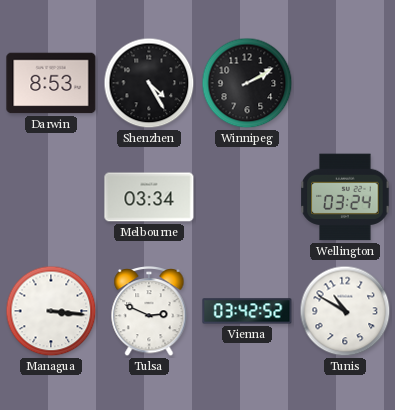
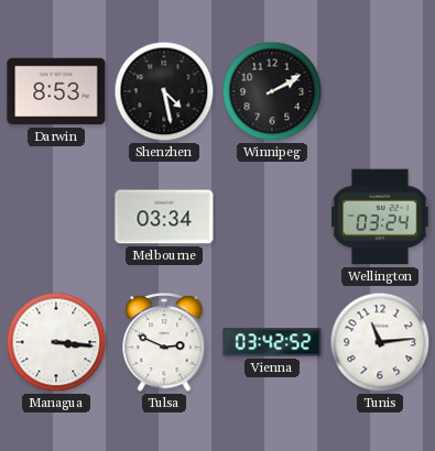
Shenzhen: 4:25 -> 4:28 (164, 91)
Tunis: 10:50 -> 11:14 (380, 342)
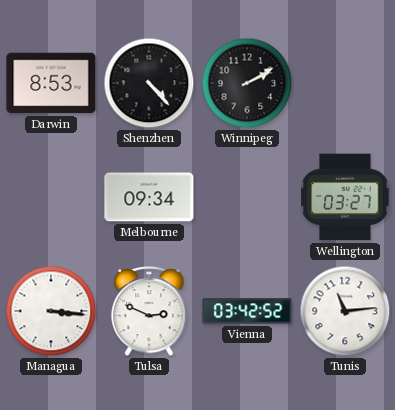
Shenzhen: 4:28 -> 4:23 (149, 83)
Melbourne: 03:34 -> 09:34 (149, 197)
Wellington: 03:24 -> 03:27 (345, 197)
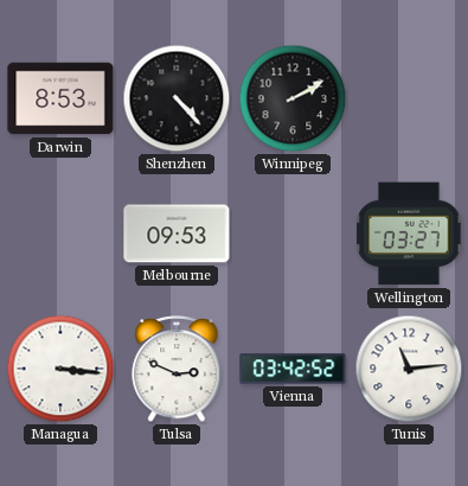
Melbourne: 09:34 -> 09:53 (177, 234)
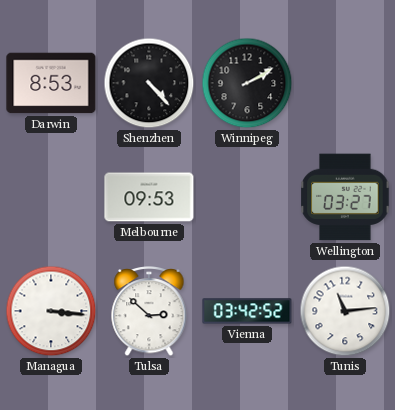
Tulsa: 2:49 -> 2:52 (149, 312)
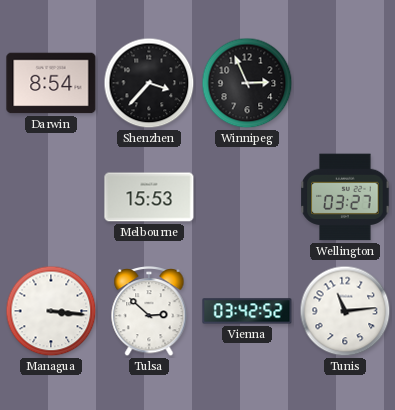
Darwin: 8:53 -> 8:54 (51, 83)
Shenzhen: 4:23 -> 3:37 (149, 83)
Winnipeg: 2:10 -> 2:56 (247, 83)
Melbourne: 09:53 -> 15:53 (149, 197)
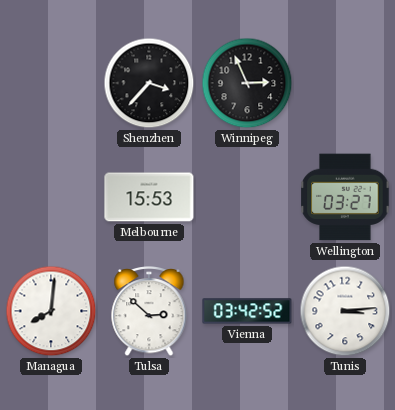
Darwin: 8:54 -> none (51, 83)
Managua: 3:16 -> 8:01 (51, 311)
Tunis: 11:14 -> 3:14 (345, 311)
